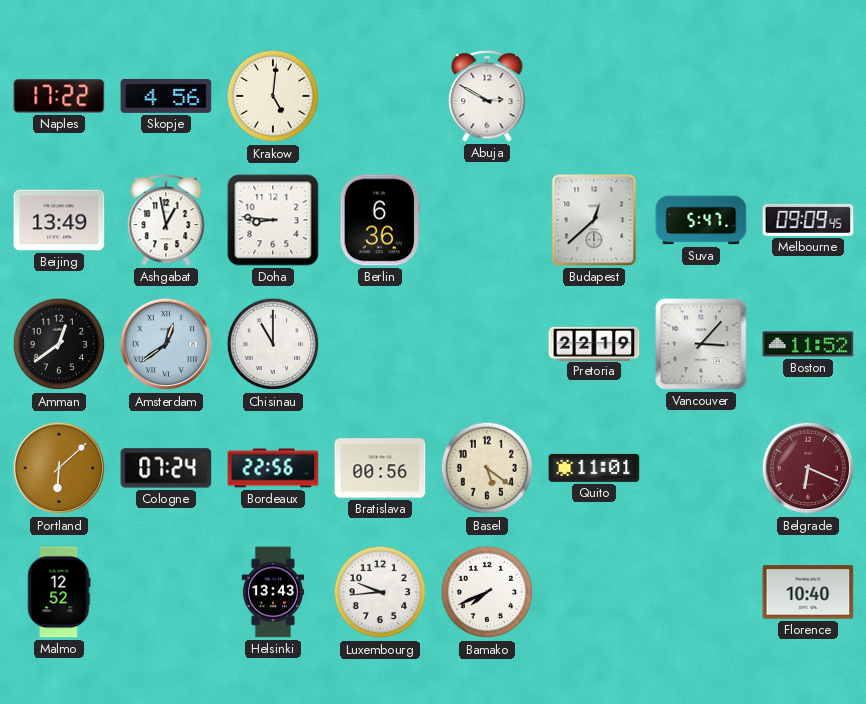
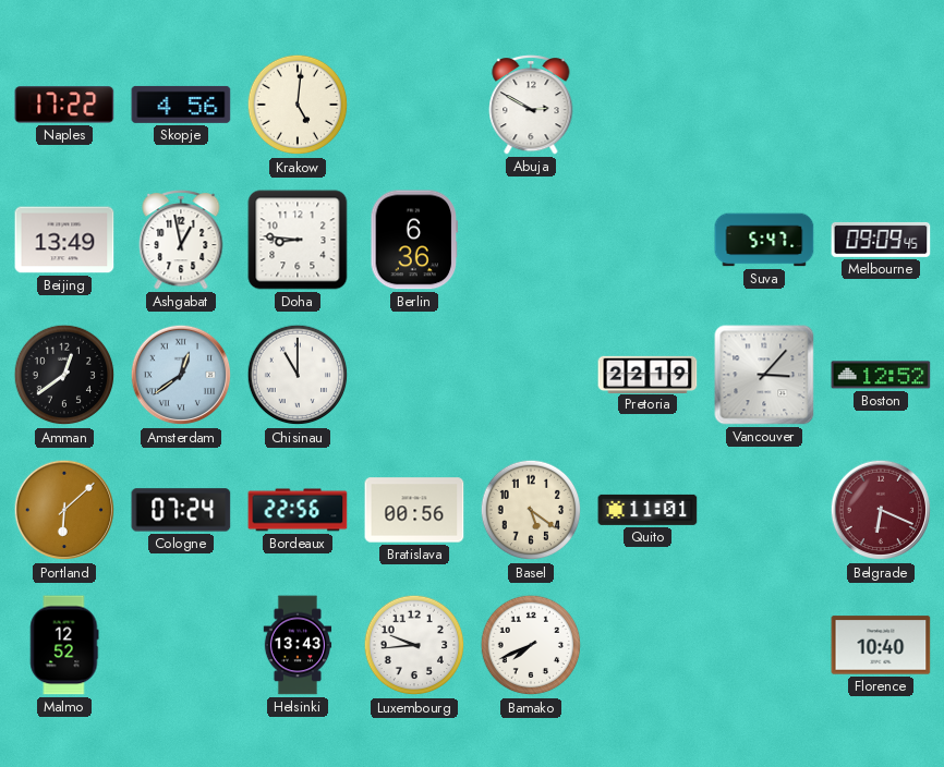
Budapest: 12:38 -> none (594, 220)
Boston: 11:52 -> 12:52 (881, 375)
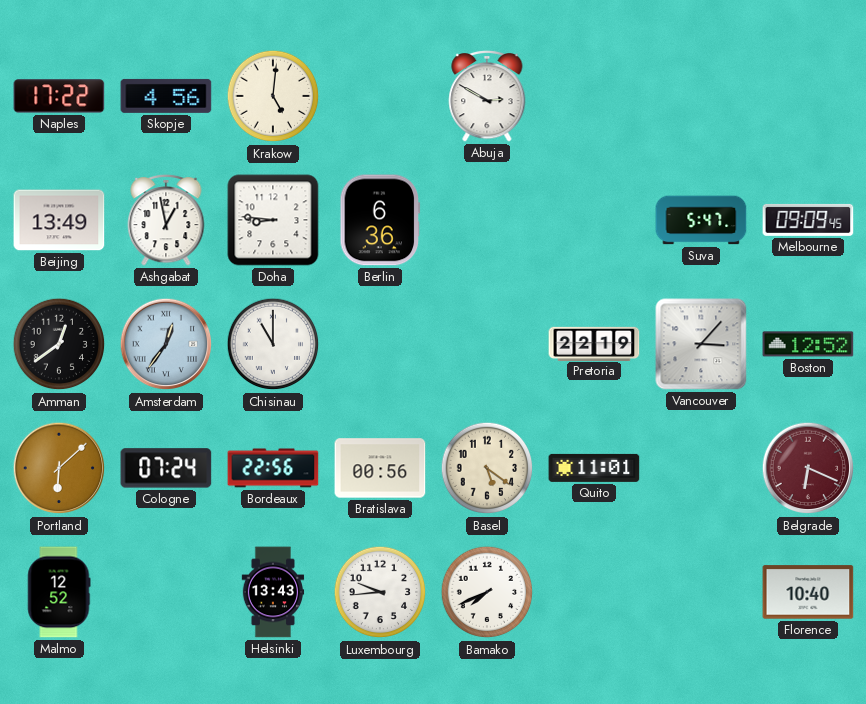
Amsterdam: 12:39 -> 12:36 (166, 344)
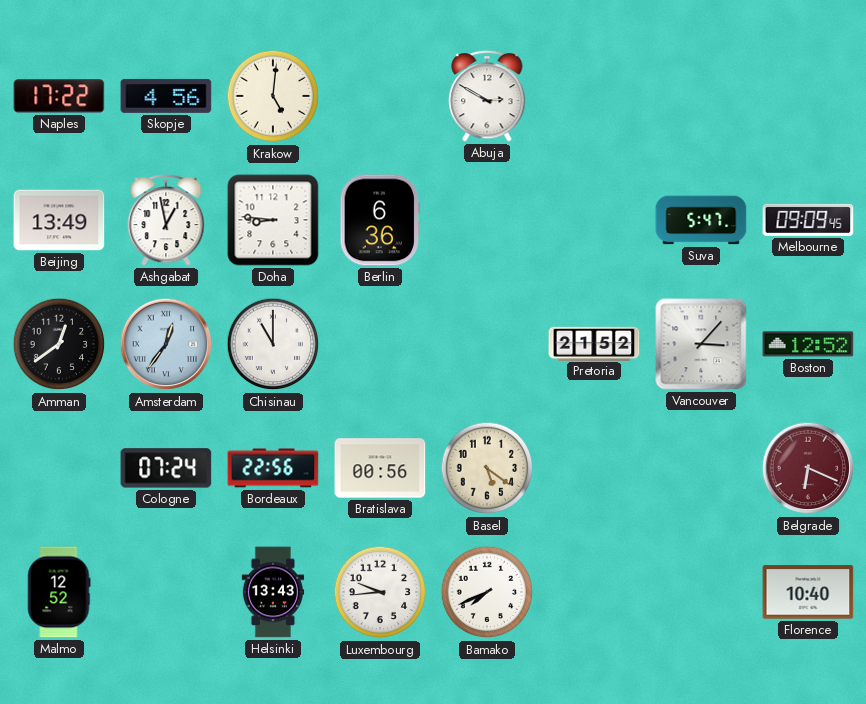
Pretoria: 22:19 -> 21:52 (594, 343)
Portland: 6:08 -> none (59, 468)
Quito: 11:01 -> none (594, 468)
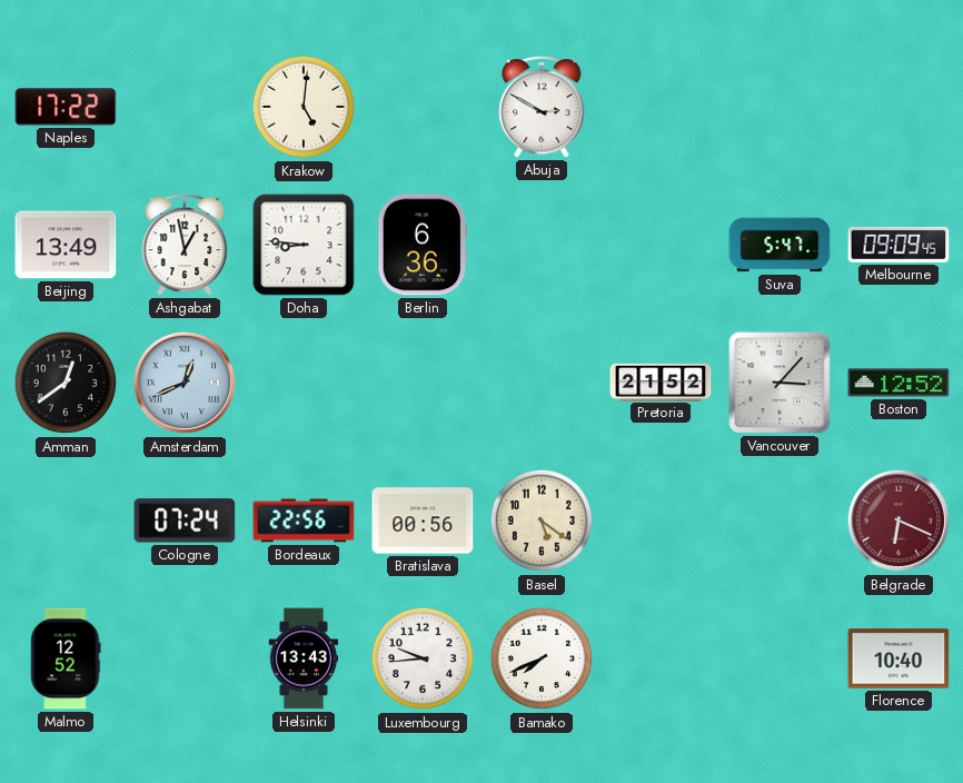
Skopje: 4:56 -> none (166, 96)
Amsterdam: 12:36 -> 12:41 (185, 383)
Chisinau: 11:00 -> none (273, 344)
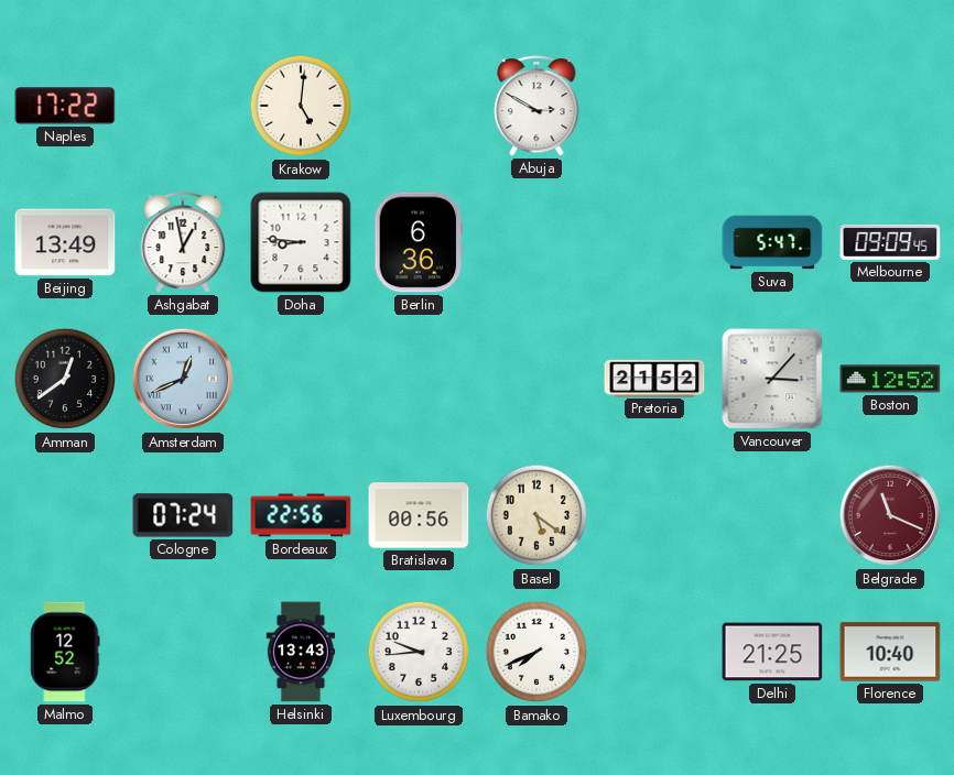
Belgrade: 6:19 -> 11:19 (890, 515)
Delhi: none -> 21:25 (772, 652)
